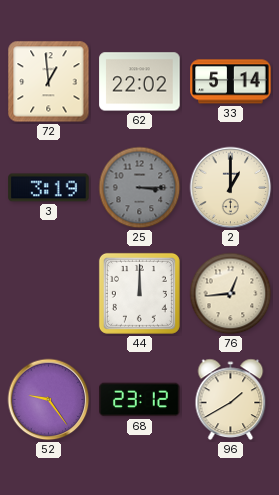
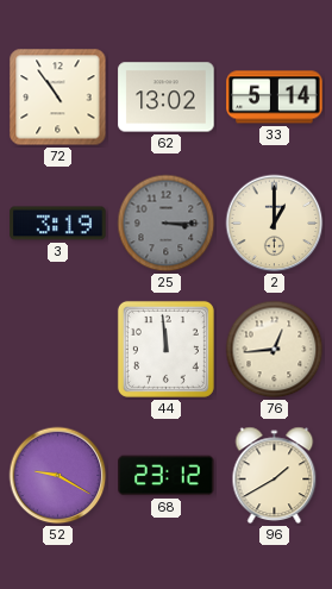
72: 12:59 -> 10:54 (58, 98)
62: 22:02 -> 13:02 (167, 98)
44: 12:00 -> 11:59 (165, 349)
52: 9:24 -> 9:20 (58, 476)
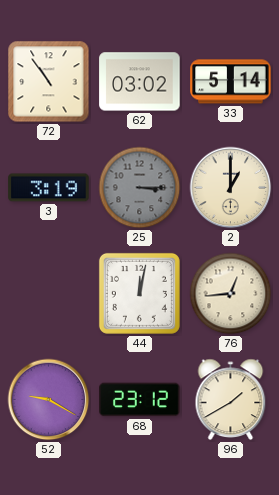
62: 13:02 -> 03:02 (140, 82)
44: 11:59 -> 12:02 (139, 293)
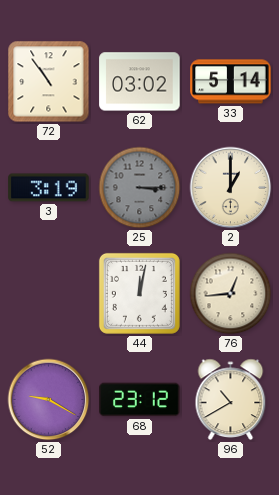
96: 1:40 -> 10:40 (231, 400)
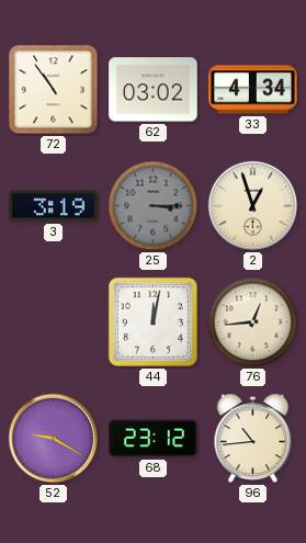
33: 5:14 -> 4:34 (253, 90)
2: 1:00 -> 12:57 (253, 206)
96: 10:40 -> 10:44 (253, 439)
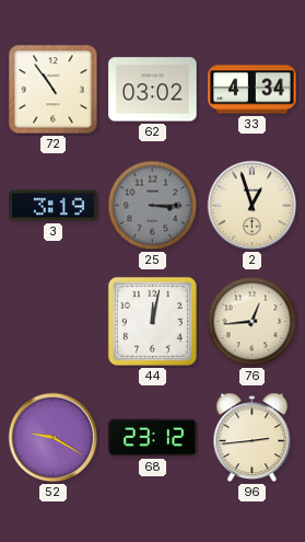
96: 10:44 -> 2:44 (253, 438)
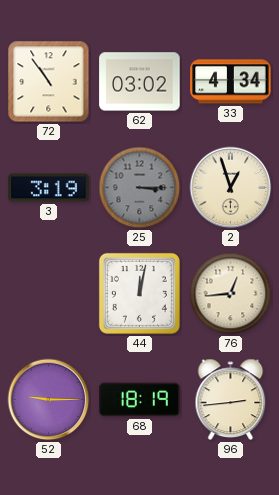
52: 9:20 -> 9:15 (49, 400)
68: 23:12 -> 18:19 (140, 400)
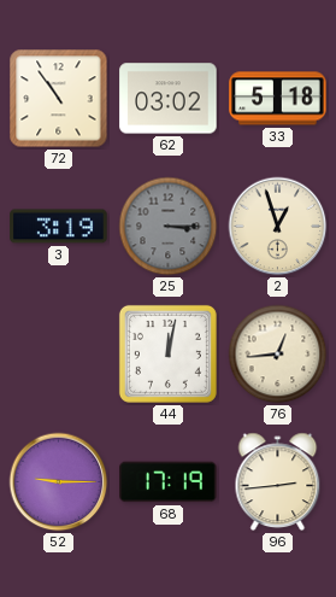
33: 4:34 -> 5:18 (278, 99)
68: 18:19 -> 17:19 (169, 482)
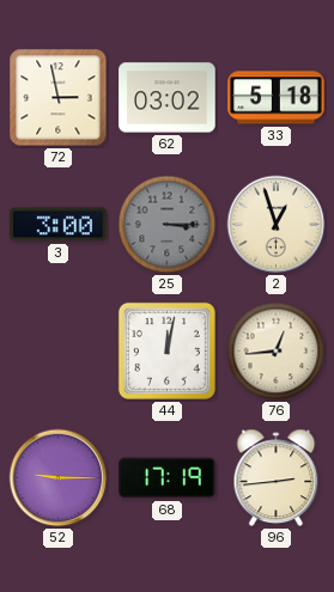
72: 10:54 -> 2:58 (59, 98)
3: 3:19 -> 3:00 (59, 225)
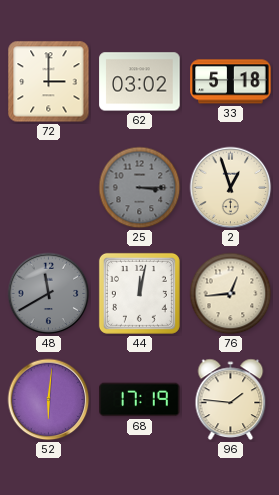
72: 2:58 -> 3:00 (49, 82)
3: 3:00 -> none (59, 225)
48: none -> 11:40 (49, 294)
52: 9:15 -> 6:01 (49, 400)
96: 2:44 -> 1:46 (231, 400)
